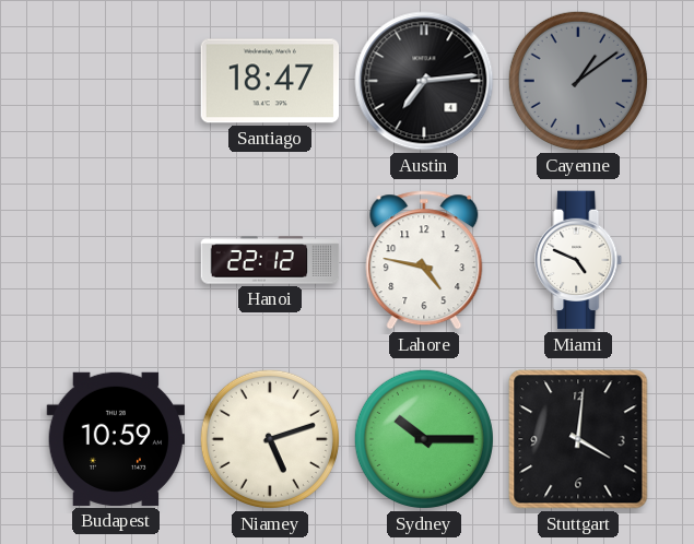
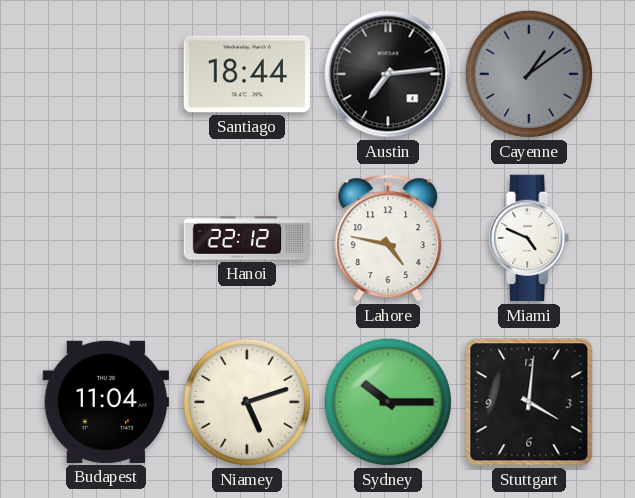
Santiago: 18:47 -> 18:44 (247, 74)
Budapest: 10:59 -> 11:04 (106, 402)
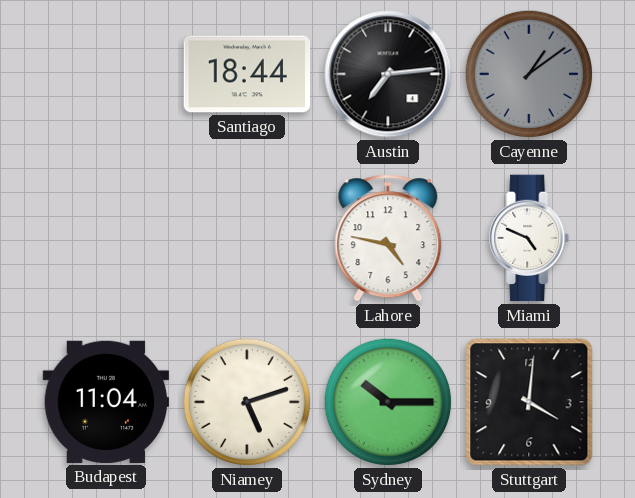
Hanoi: 22:12 -> none (247, 238)
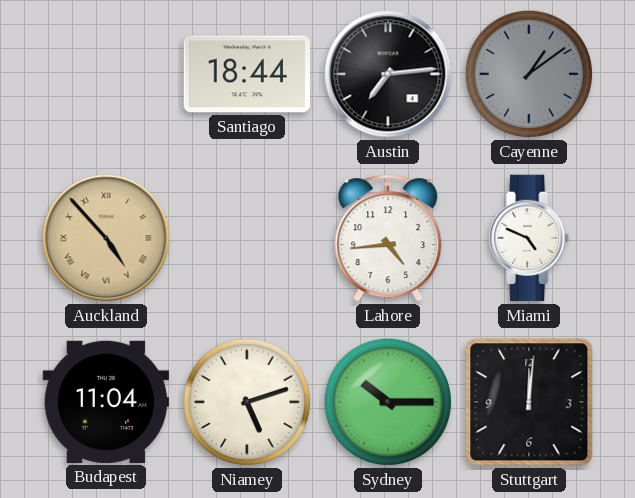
Auckland: none -> 4:53 (106, 238)
Lahore: 4:47 -> 4:44 (388, 238)
Stuttgart: 4:01 -> 12:01 (529, 402)
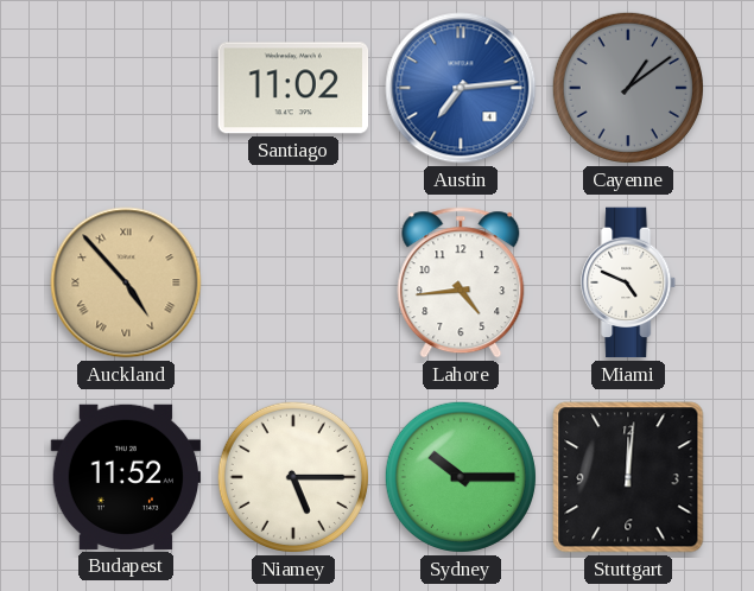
Santiago: 18:44 -> 11:02 (293, 88)
Austin dial: black -> blue (461, 88)
Budapest: 11:04 -> 11:52 (126, 477)
Niamey: 5:12 -> 5:15 (293, 477)
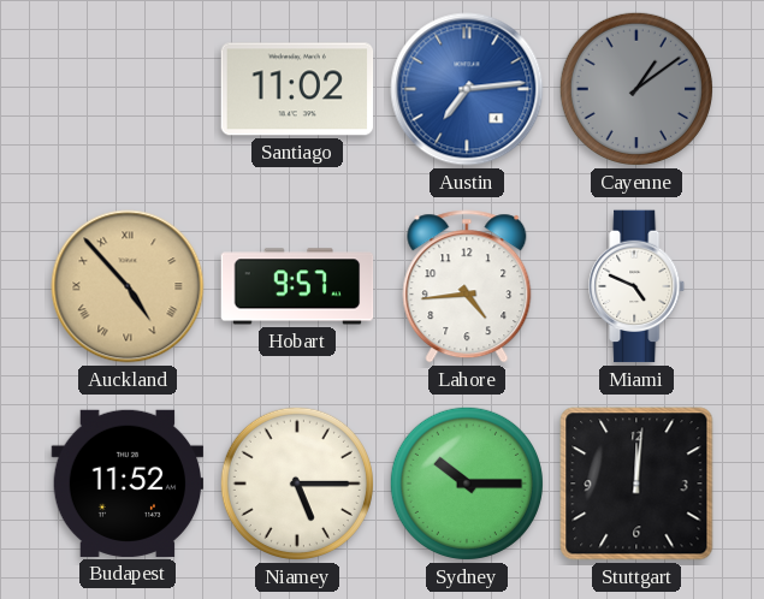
Hobart: none -> 9:57 (297, 286)
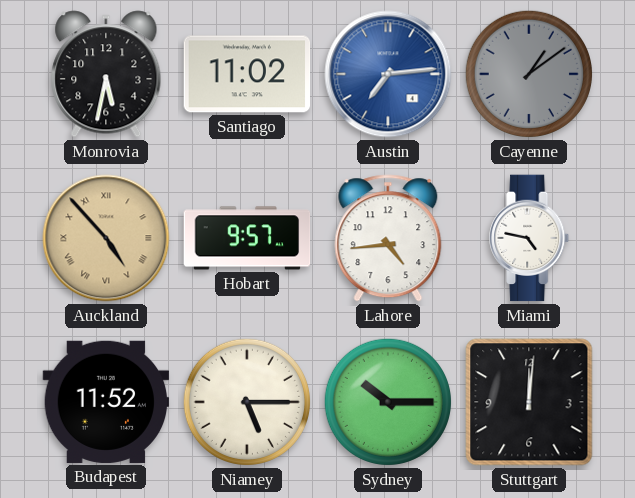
Monrovia: none -> 5:32 (106, 74)
Miami: 4:49 -> 4:47 (530, 238)
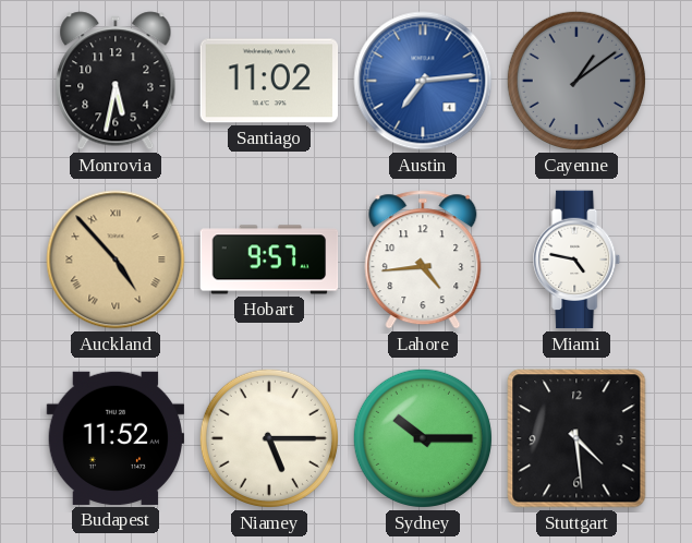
Stuttgart: 12:01 -> 4:29 (576, 438)
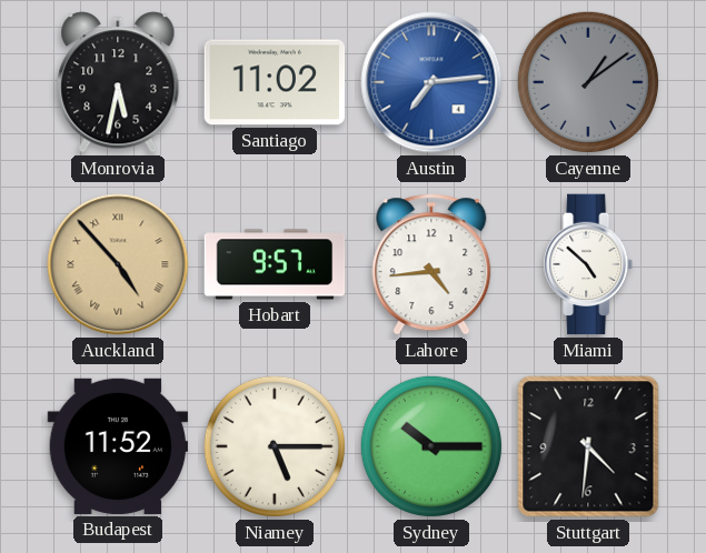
Miami: 4:47 -> 4:52 (589, 264)
Stuttgart: 4:29 -> 4:31 (588, 446)
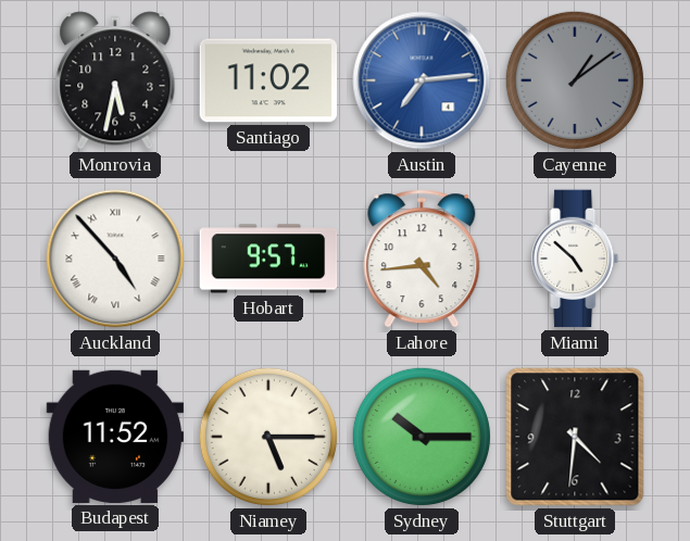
Auckland dial: champagne -> white (115, 259)
